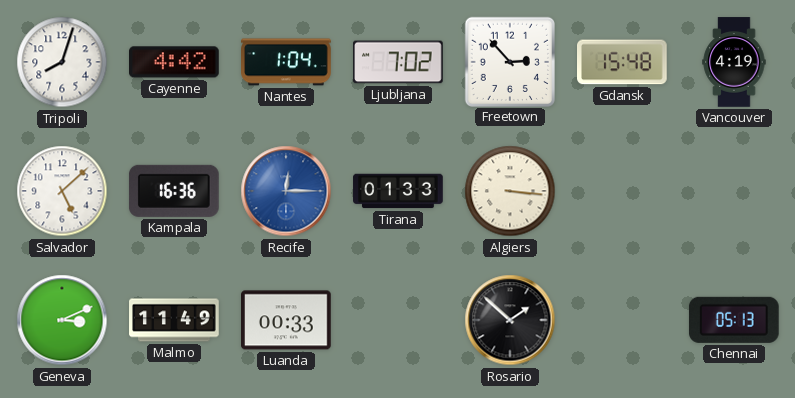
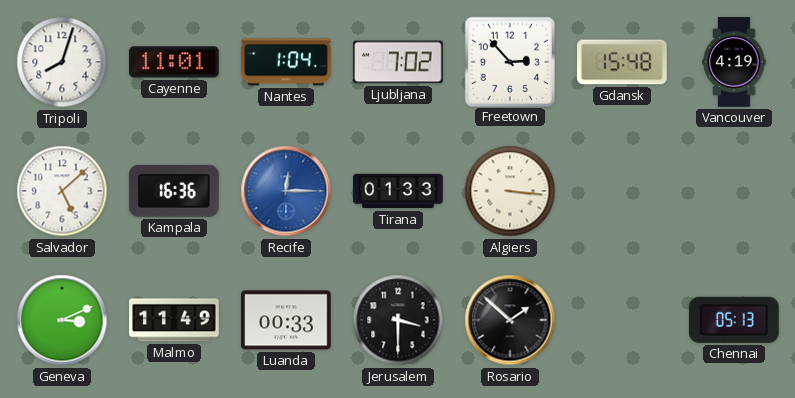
Cayenne: 4:42 -> 11:01 (174, 62)
Jerusalem: none -> 3:30 (398, 320)
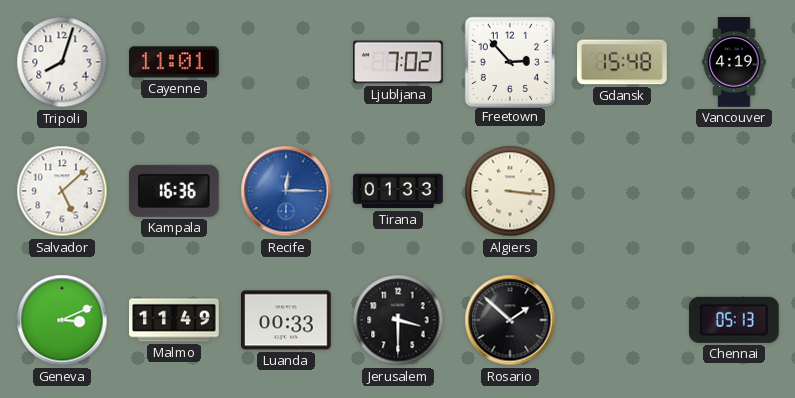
Nantes: 1:04 -> none (286, 62)
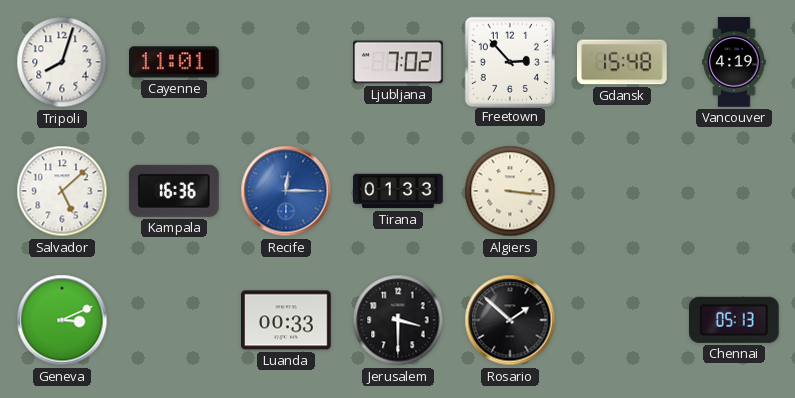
Malmo: 11:49 -> none (174, 320)
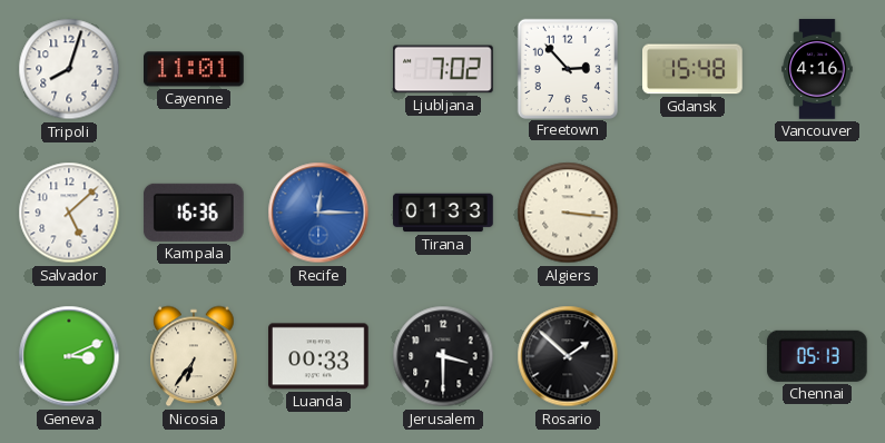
Vancouver: 4:19 -> 4:16 (817, 69)
Nicosia: none -> 6:36 (194, 356)
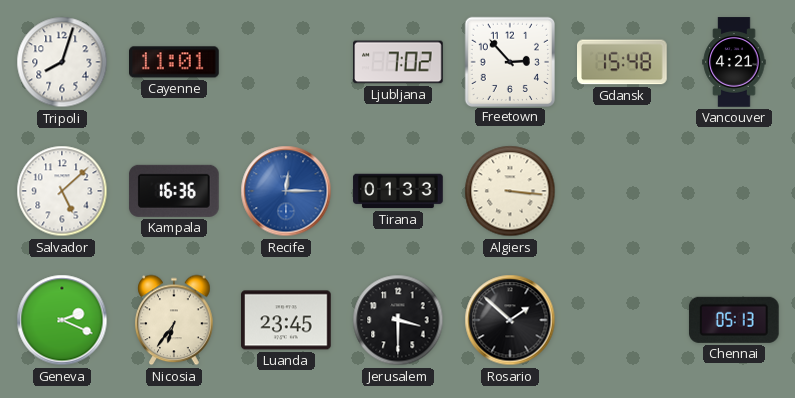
Vancouver: 4:16 -> 4:21 (734, 62)
Geneva: 3:11 -> 2:19 (62, 320)
Luanda: 00:33 -> 23:45 (287, 320)
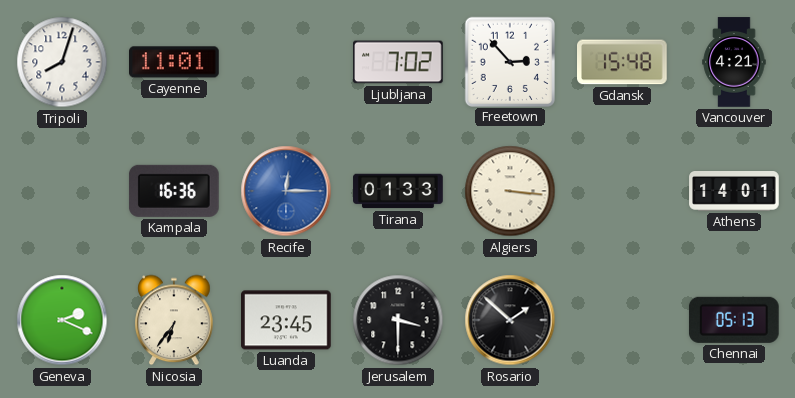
Salvador: 5:08 -> none (62, 191)
Athens: none -> 14:01 (734, 192)
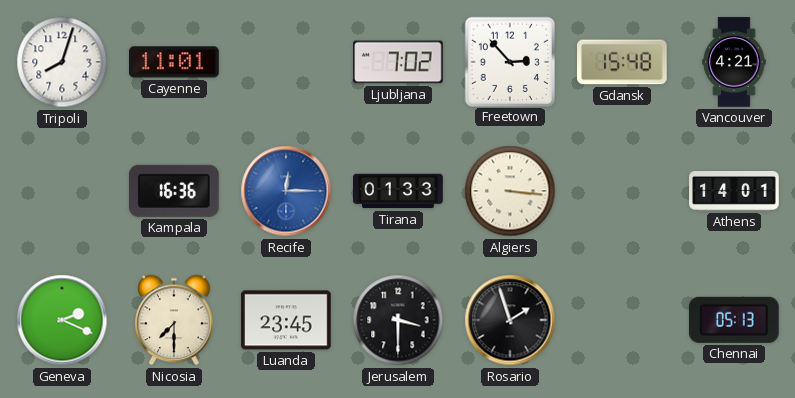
Nicosia: 6:36 -> 7:30 (174, 320)
Rosario: 1:52 -> 1:57 (510, 320)
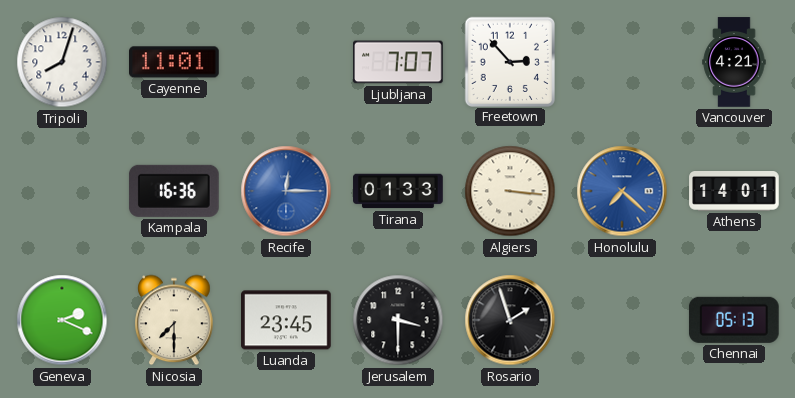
Ljubljana: 7:02 -> 7:07 (398, 62)
Gdansk: 15:48 -> none (623, 62)
Honolulu: none -> 7:22 (622, 191)
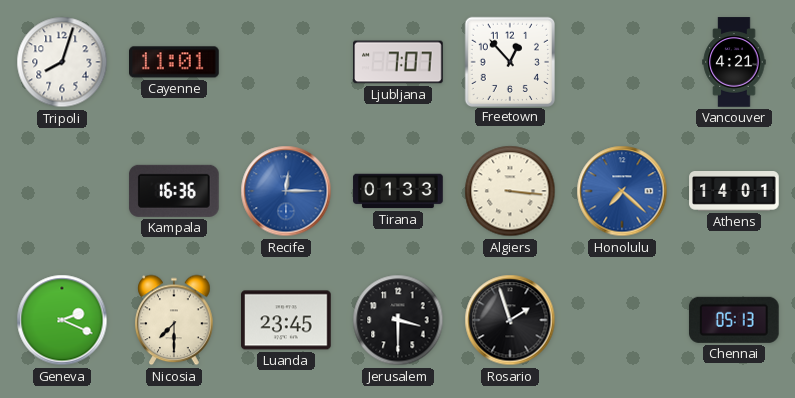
Freetown: 2:53 -> 12:53 (509, 61)
